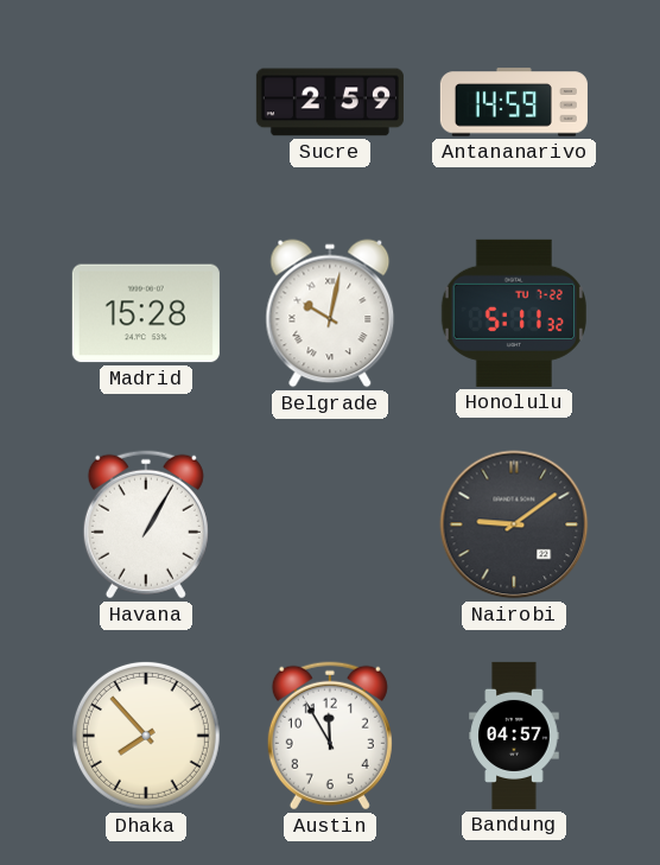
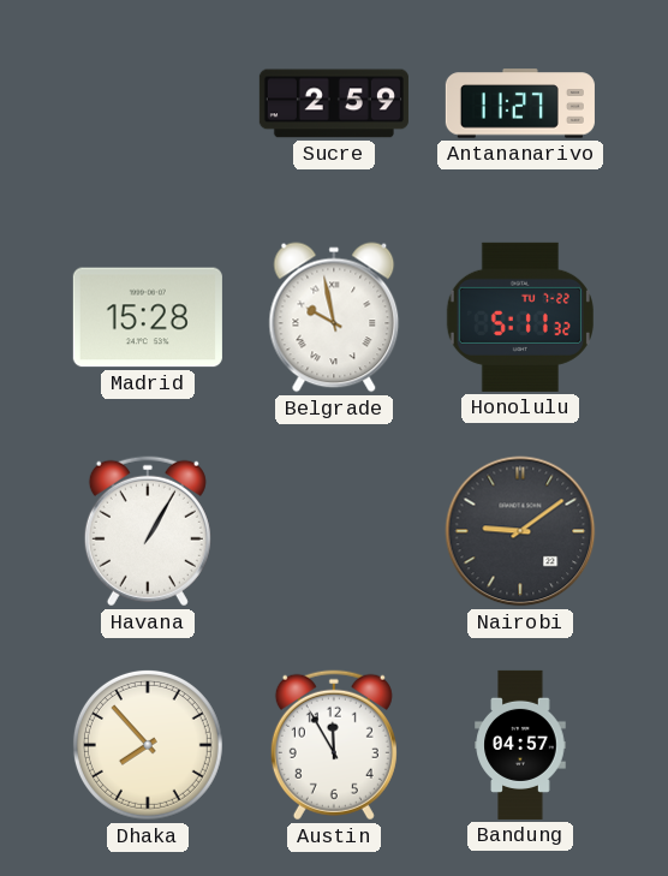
Antananarivo: 14:59 -> 11:27 (520, 103)
Belgrade: 10:02 -> 9:58 (334, 317)
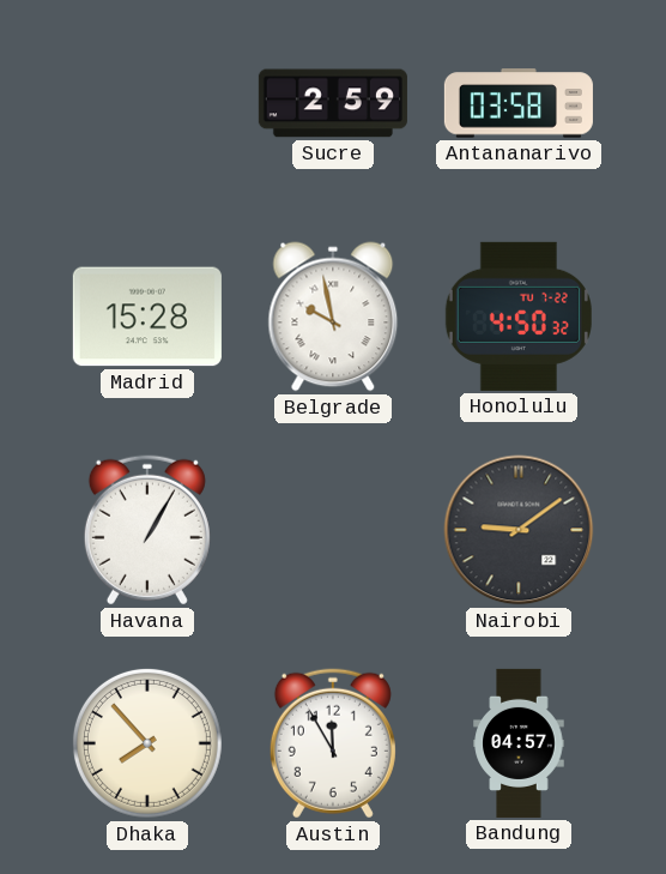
Antananarivo: 11:27 -> 03:58 (519, 103)
Honolulu: 5:11 -> 4:50 (519, 317)
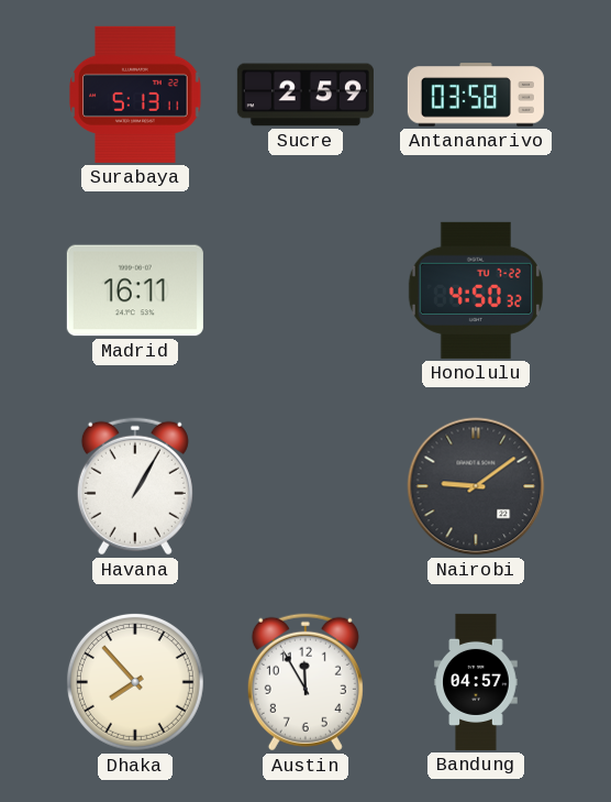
Surabaya: none -> 5:13 (135, 95)
Madrid: 15:28 -> 16:11 (135, 290)
Belgrade: 9:58 -> none (333, 317)
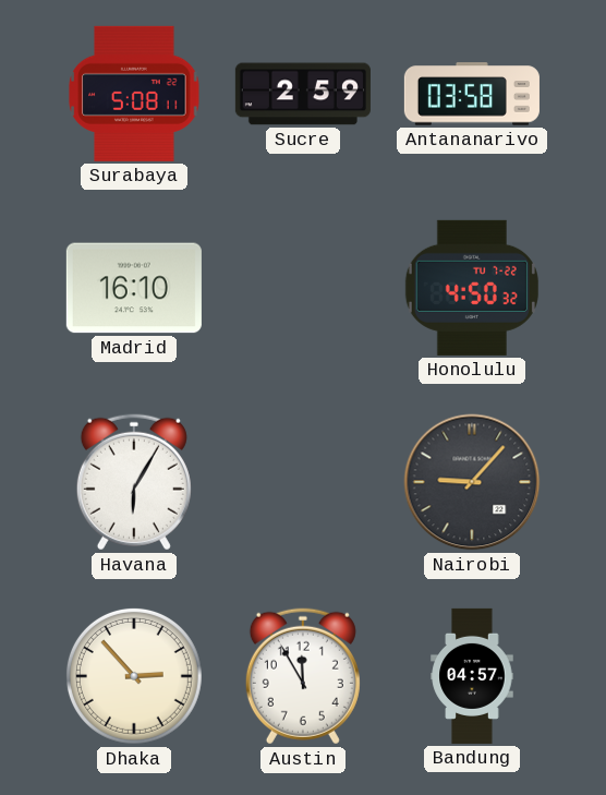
Surabaya: 5:13 -> 5:08 (134, 94)
Madrid: 16:11 -> 16:10 (134, 288)
Havana: 1:05 -> 6:05 (134, 482)
Nairobi: 9:09 -> 9:07 (472, 482)
Dhaka: 7:53 -> 2:53 (134, 676)
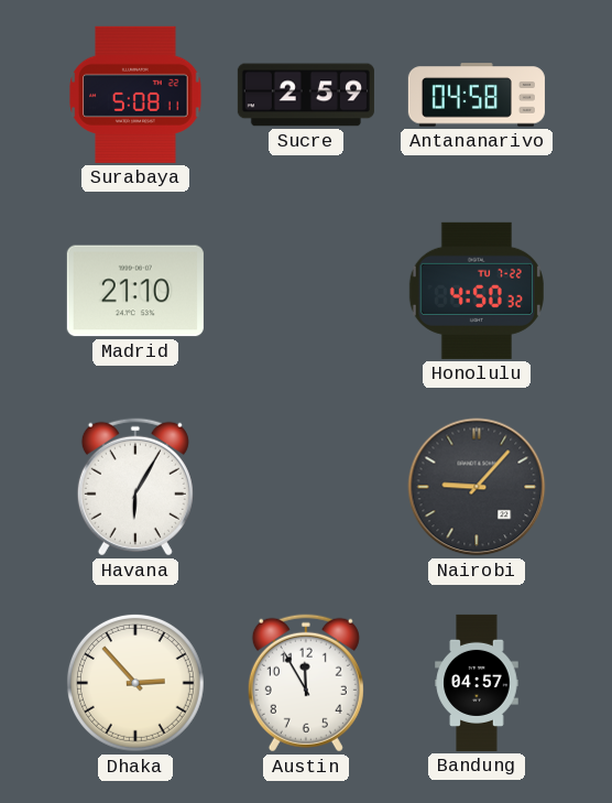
Antananarivo: 03:58 -> 04:58 (477, 95)
Madrid: 16:10 -> 21:10 (135, 291)
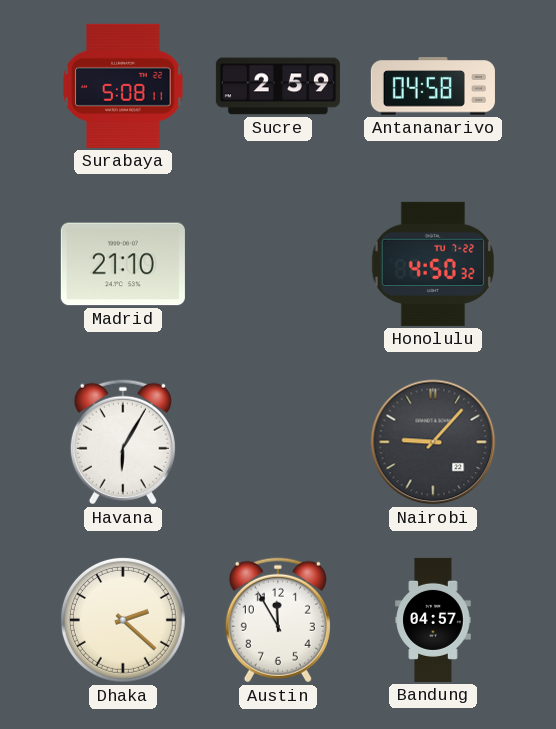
Dhaka: 2:53 -> 2:22 (123, 620)
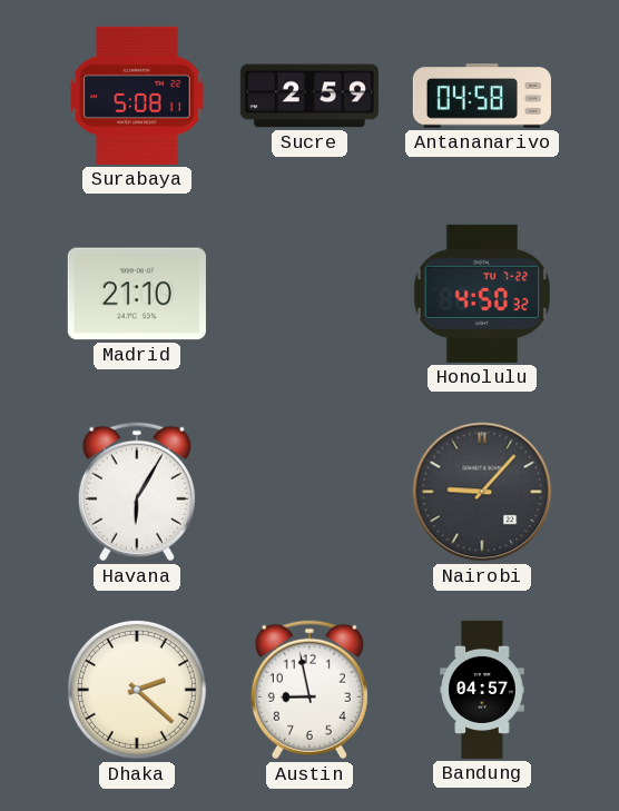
Austin: 11:55 -> 8:58 (309, 690)
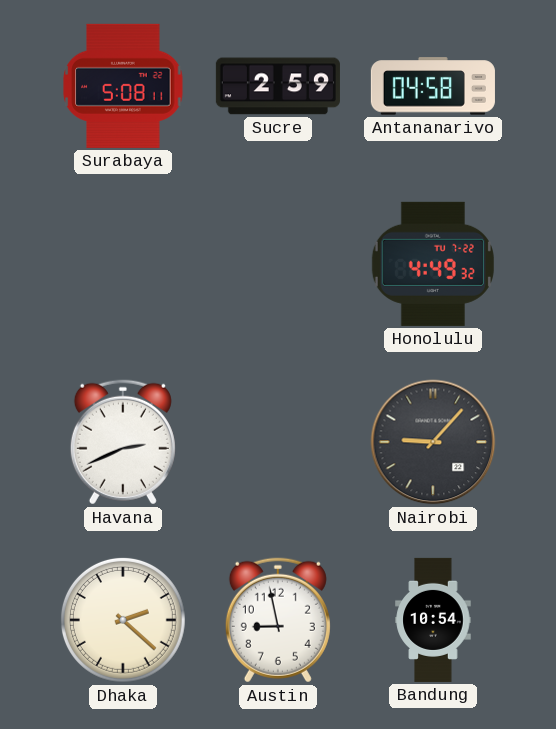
Madrid: 21:10 -> none (137, 294)
Honolulu: 4:50 -> 4:49 (433, 264)
Havana: 6:05 -> 2:41 (123, 442)
Bandung: 04:57 -> 10:54 (433, 620)
